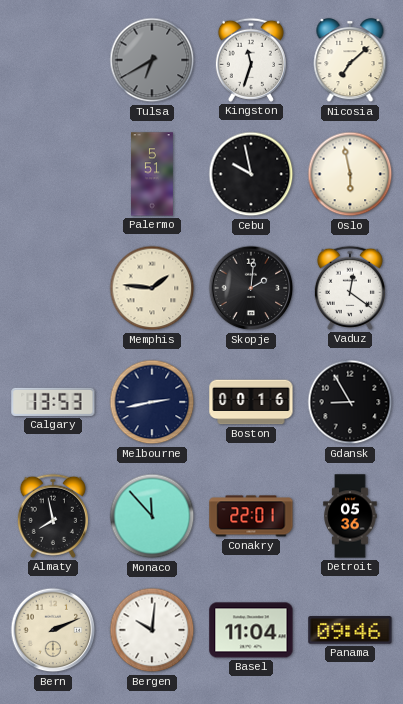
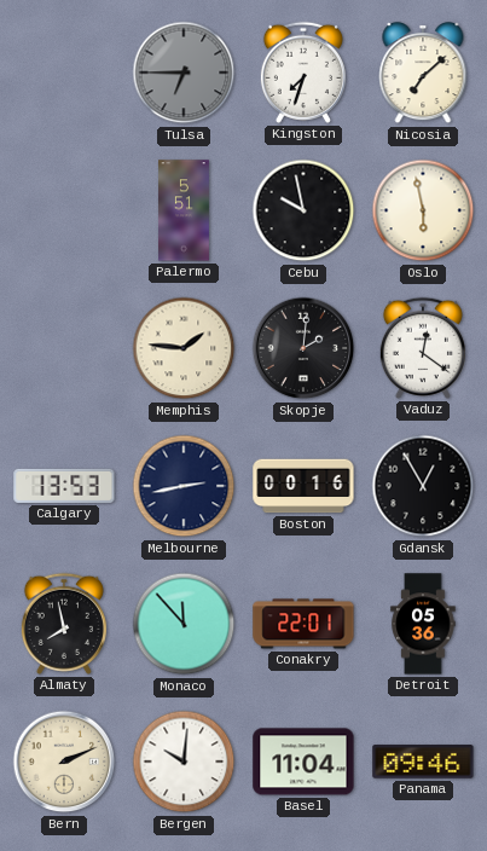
Tulsa: 6:40 -> 6:45 (184, 73)
Kingston: 11:33 -> 7:33 (303, 73)
Gdansk: 8:55 -> 12:55 (423, 486)
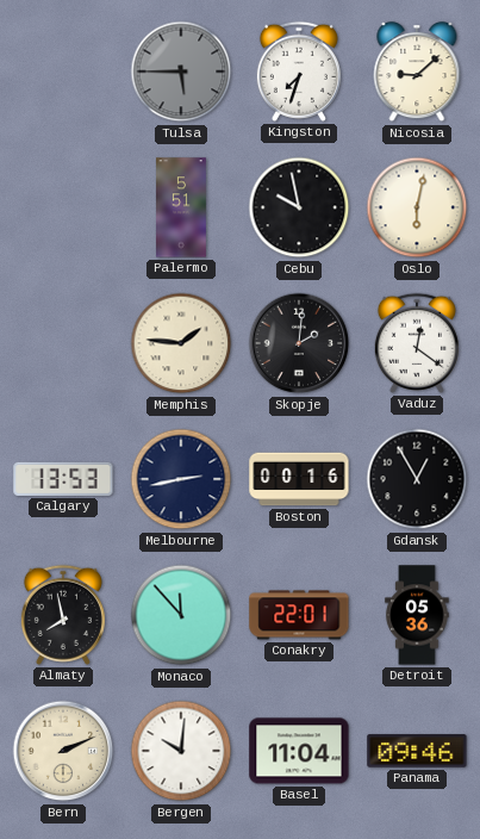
Tulsa: 6:45 -> 5:45 (181, 72)
Nicosia: 7:08 -> 9:08 (417, 73)
Oslo: 5:58 -> 6:02 (417, 207)
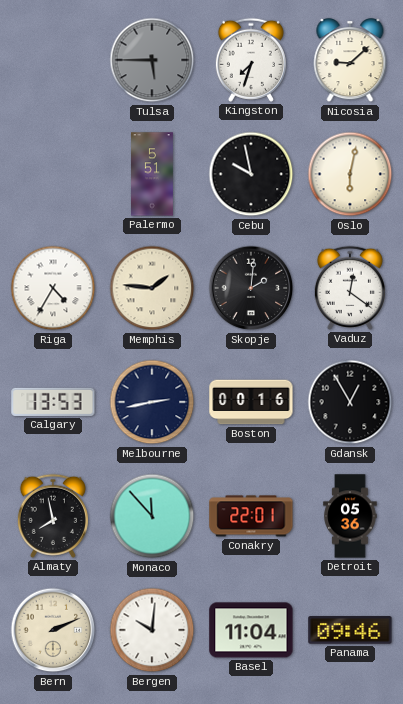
Riga: none -> 4:35 (53, 288)
